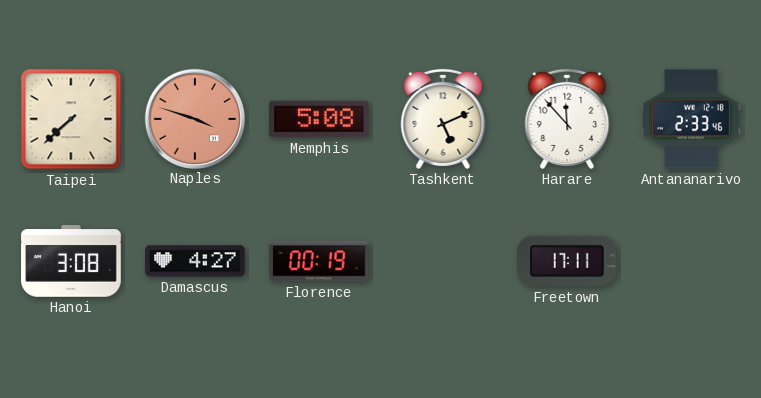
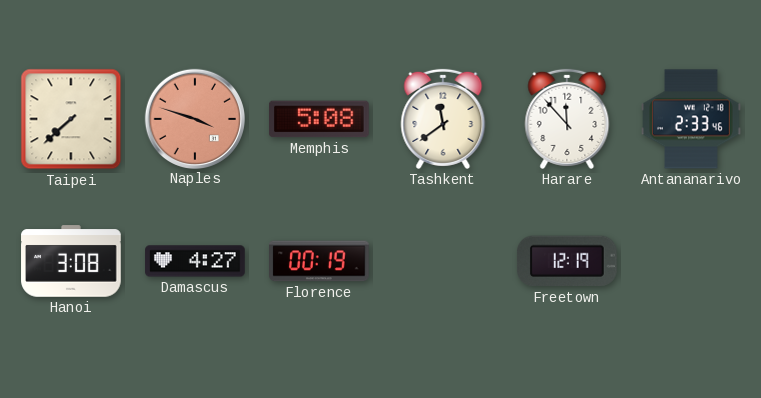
Tashkent: 5:11 -> 11:39 (443, 119)
Freetown: 17:11 -> 12:19 (567, 261)
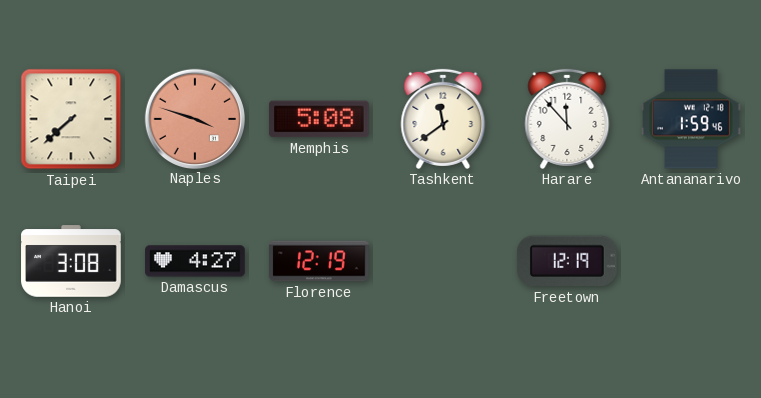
Antananarivo: 2:33 -> 1:59 (691, 119)
Florence: 00:19 -> 12:19 (320, 261)
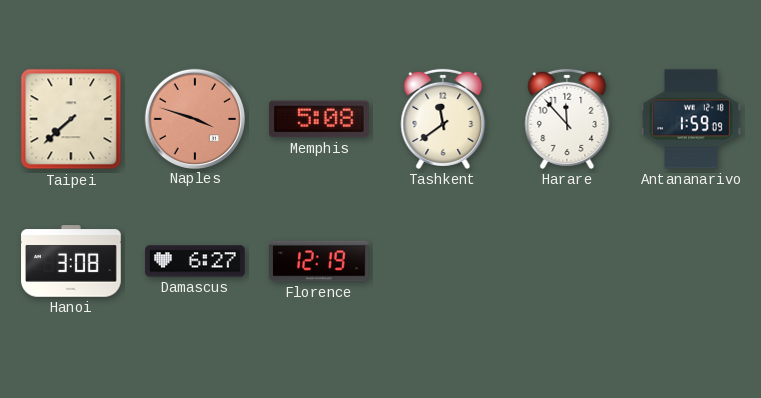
Antananarivo: 1:59:46 -> 1:59:09 (691, 119)
Damascus: 4:27 -> 6:27 (195, 261)
Freetown: 12:19 -> none (567, 261)
